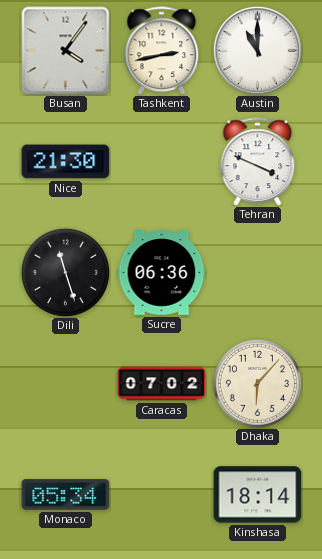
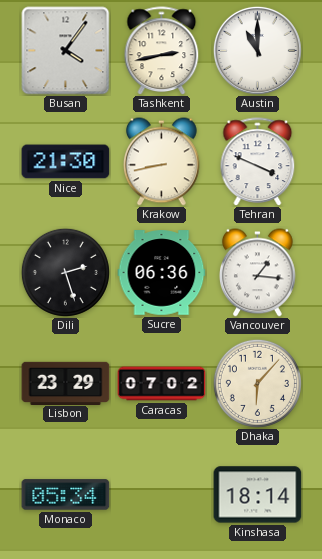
Krakow: none -> 8:43 (162, 162)
Dili: 11:27 -> 2:27 (65, 272)
Vancouver: none -> 1:16 (258, 273)
Lisbon: none -> 23:29 (66, 383)
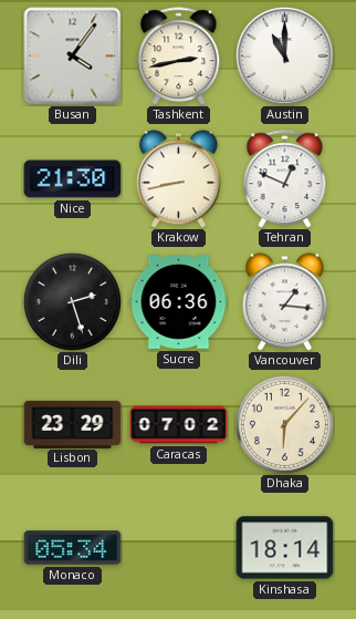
Tehran: 3:49 -> 12:49 (285, 179)
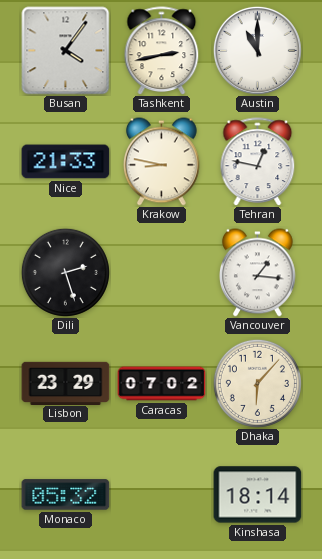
Nice: 21:30 -> 21:33 (66, 162)
Krakow: 8:43 -> 8:47 (162, 162)
Tehran: 12:49 -> 12:47 (258, 162)
Sucre: 06:36 -> none (179, 302)
Monaco: 05:34 -> 05:32 (66, 495)
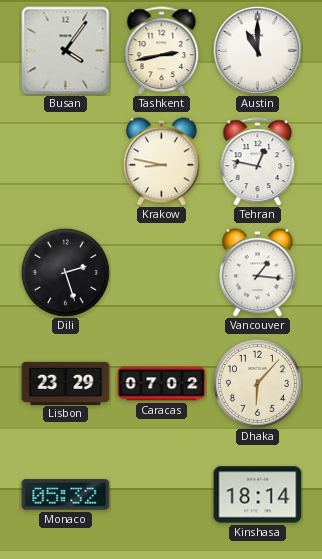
Nice: 21:33 -> none (66, 162)
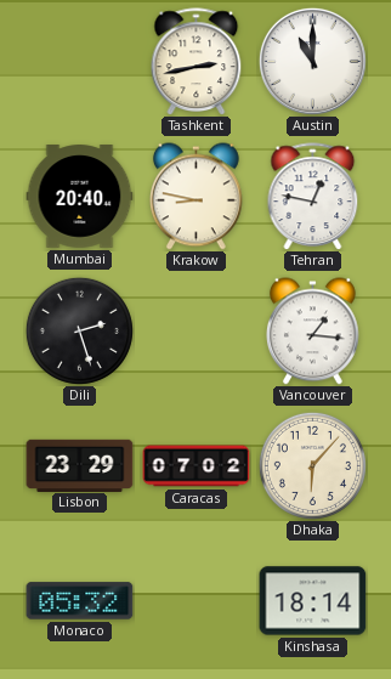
Busan: 4:06 -> none (66, 51)
Mumbai: none -> 20:40 (80, 197)
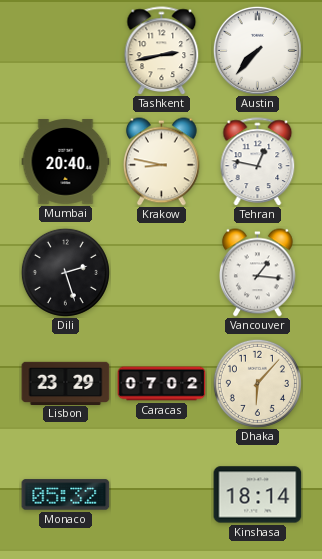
Austin: 11:00 -> 7:37 (257, 50)
